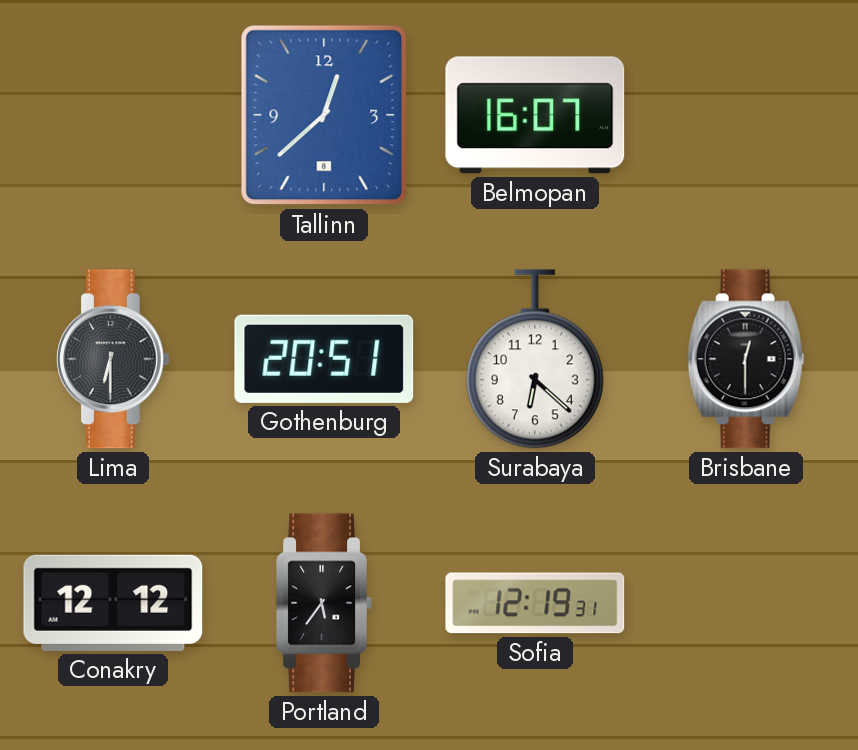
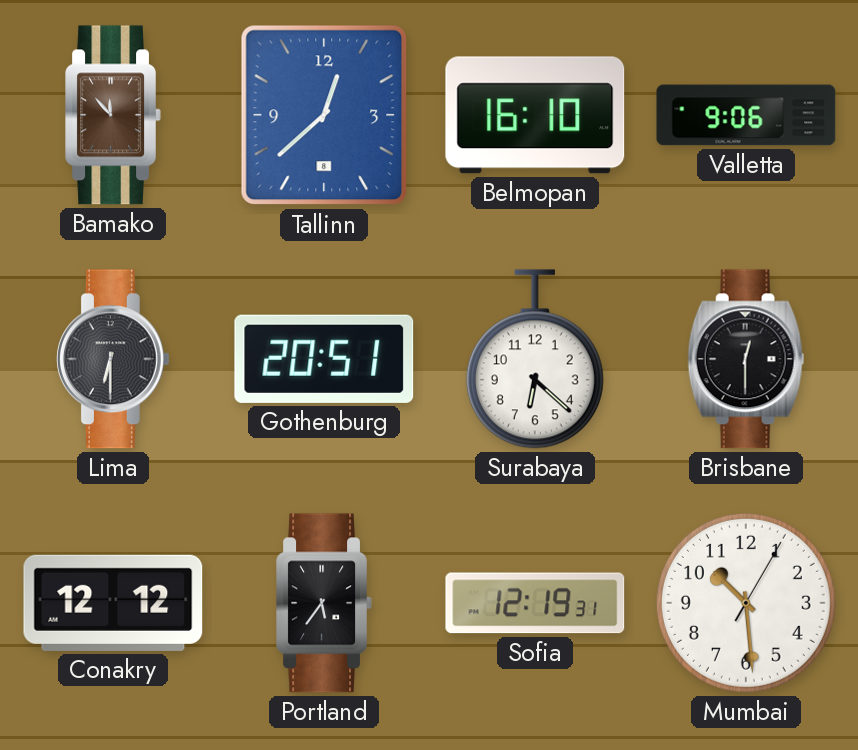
Bamako: none -> 11:53 (113, 115)
Belmopan: 16:07 -> 16:10 (535, 115)
Valletta: none -> 9:06 (746, 115)
Mumbai: none -> 10:29 (746, 603)
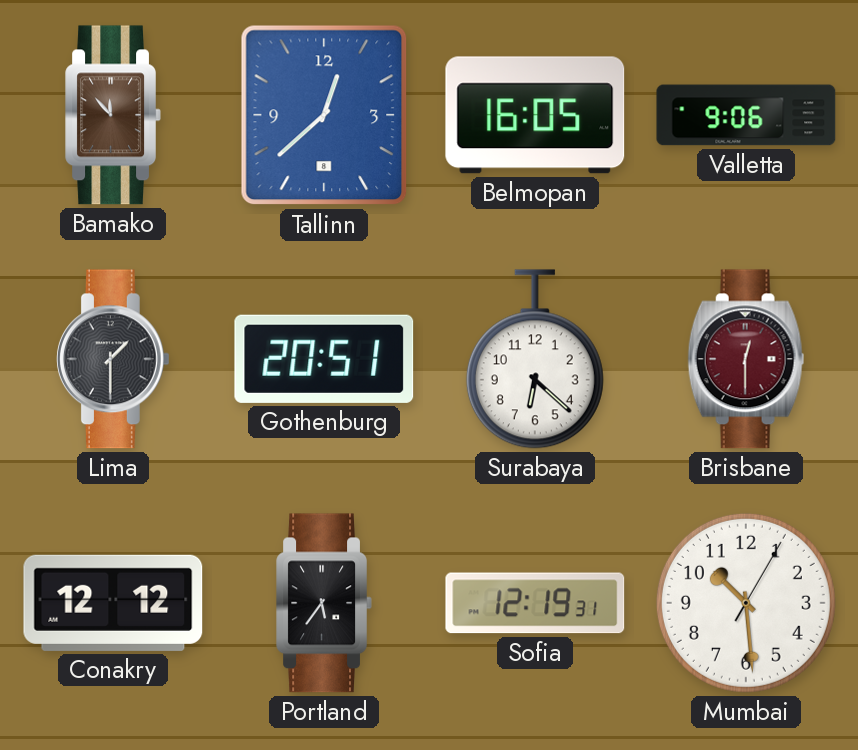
Belmopan: 16:10 -> 16:05 (535, 115)
Lima: 6:30 -> 1:30 (113, 359)
Brisbane dial: black -> burgundy (746, 359)
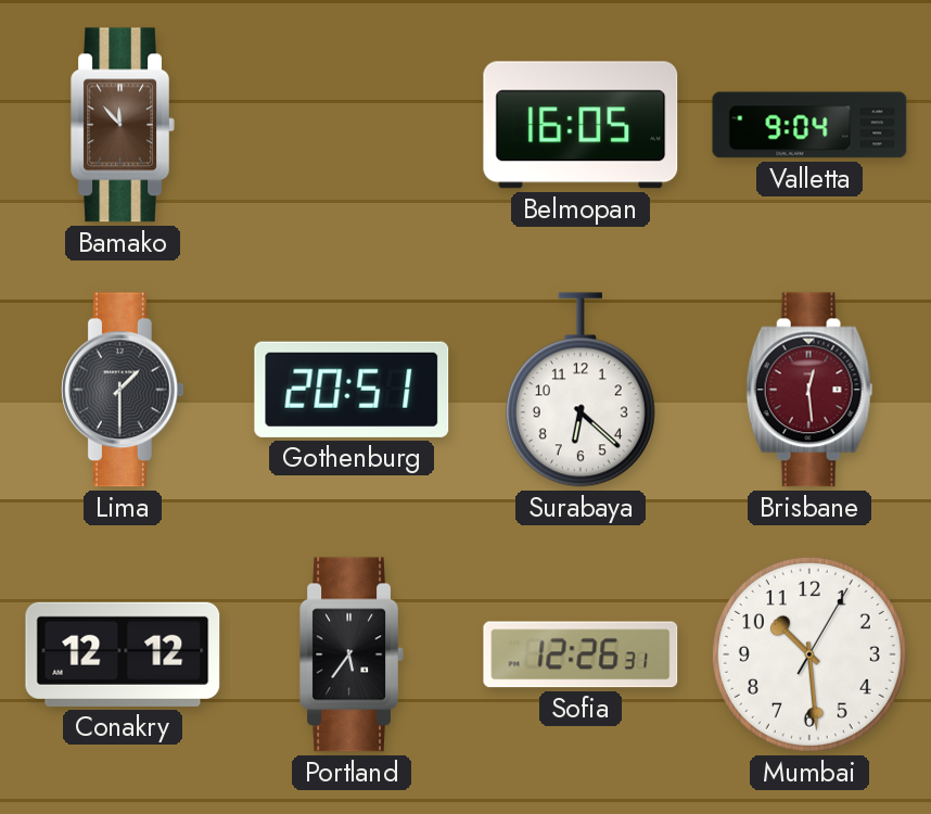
Tallinn: 12:38 -> none (324, 115)
Valletta: 9:06 -> 9:04 (809, 125)
Brisbane: 12:30 -> 12:29 (809, 390)
Sofia: 12:19 -> 12:26 (581, 654)
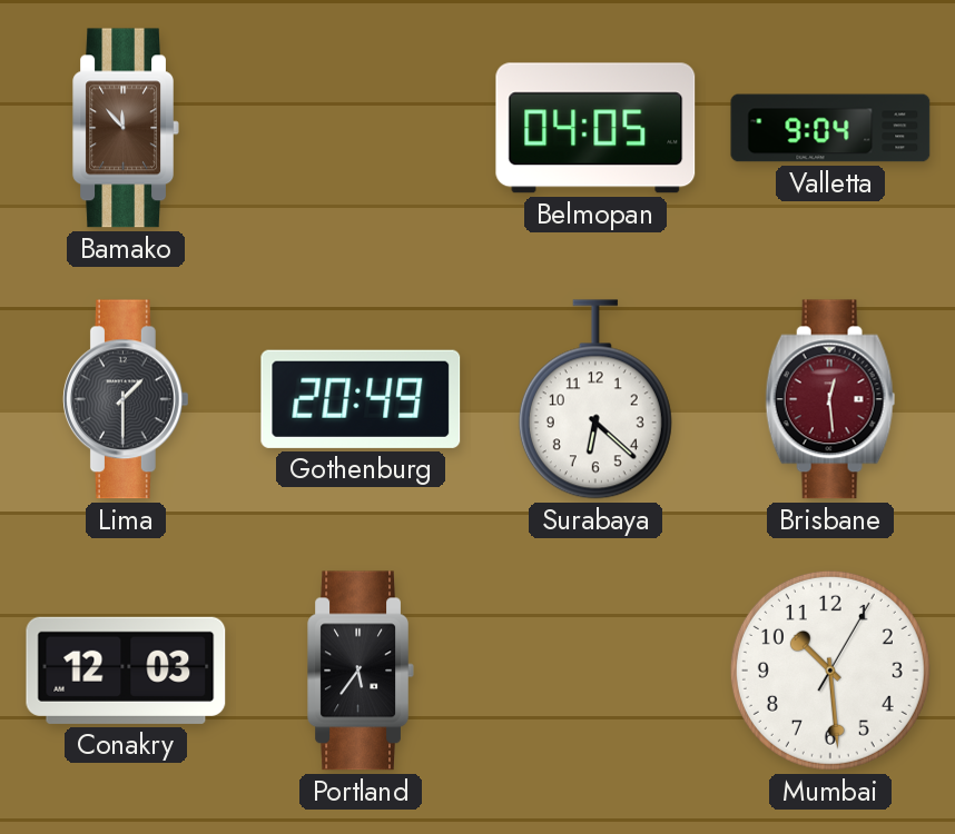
Belmopan: 16:05 -> 04:05 (595, 128)
Gothenburg: 20:51 -> 20:49 (361, 399)
Conakry: 12:12 -> 12:03 (126, 671)
Sofia: 12:26 -> none (581, 654)
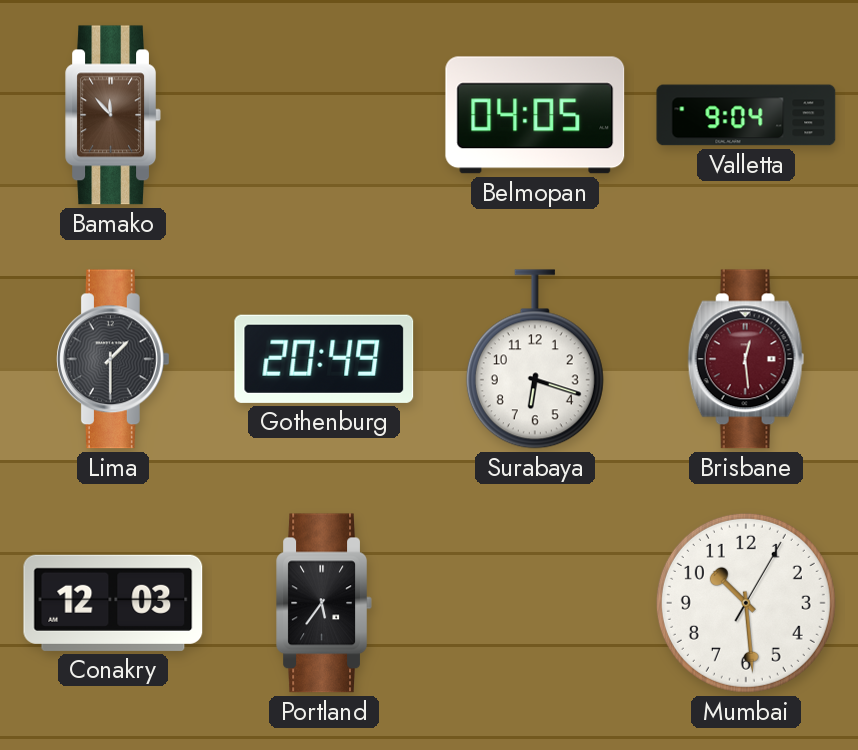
Surabaya: 6:22 -> 6:18 (535, 359)
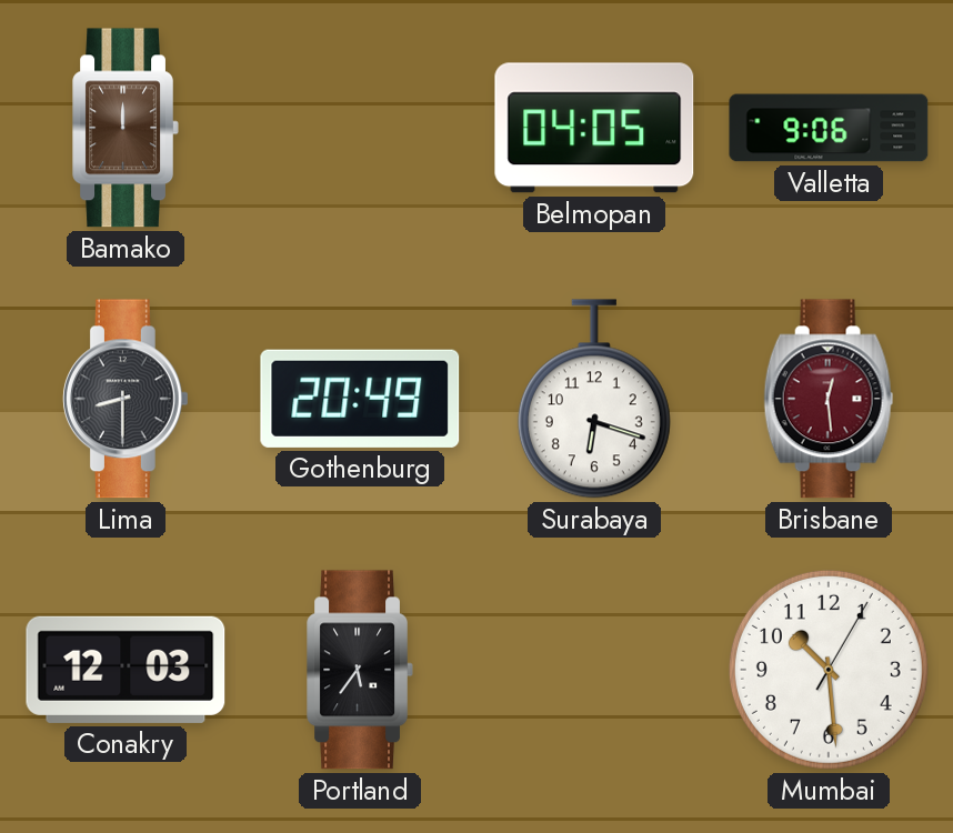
Bamako: 11:53 -> 12:00 (126, 128)
Valletta: 9:04 -> 9:06 (829, 128)
Lima: 1:30 -> 8:30 (126, 399)
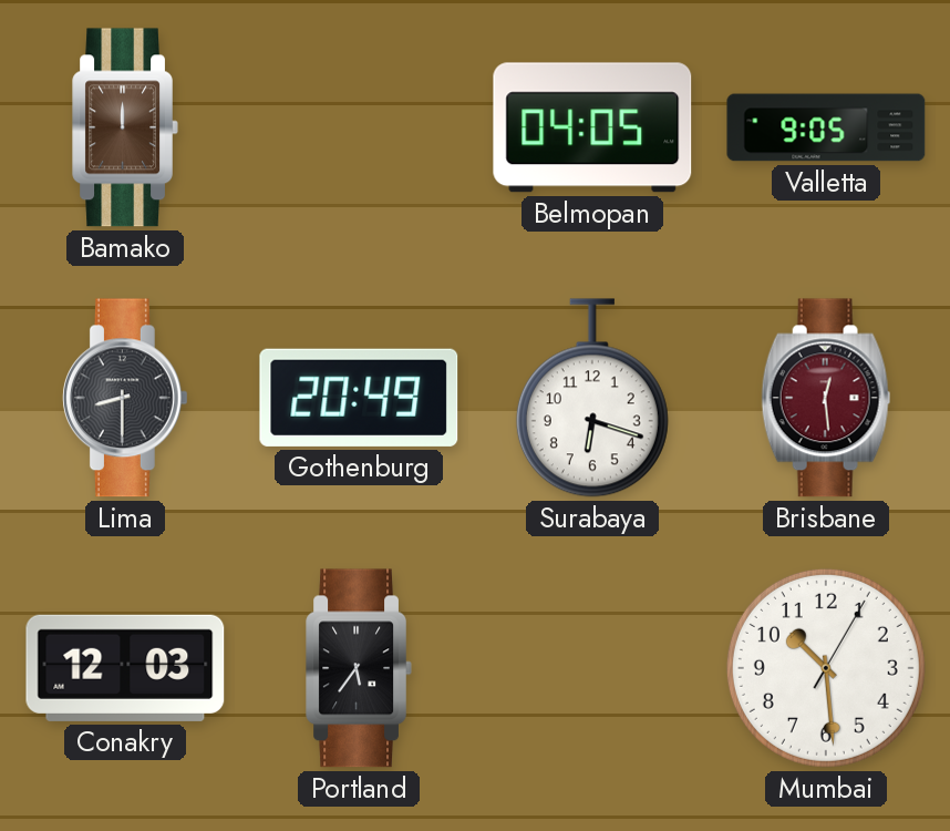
Valletta: 9:06 -> 9:05 (826, 127)
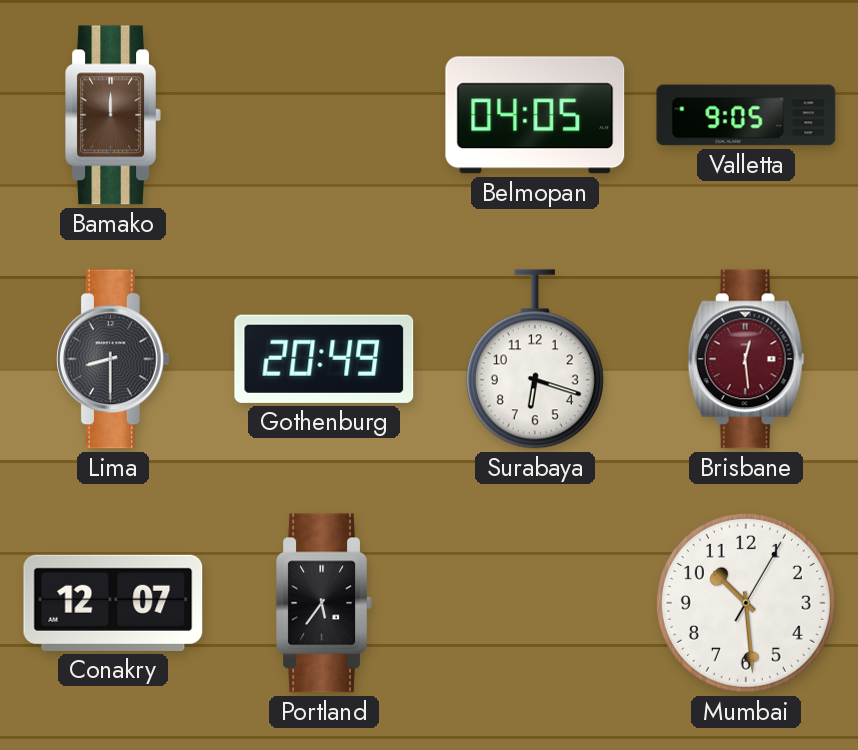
Conakry: 12:03 -> 12:07 (113, 603)
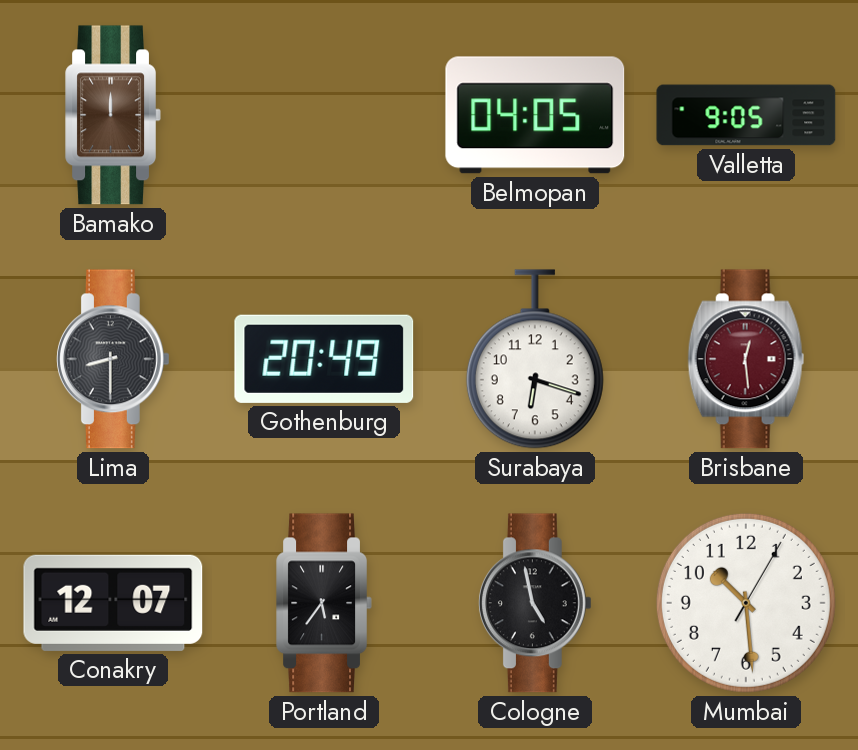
Cologne: none -> 4:58 (535, 603)
